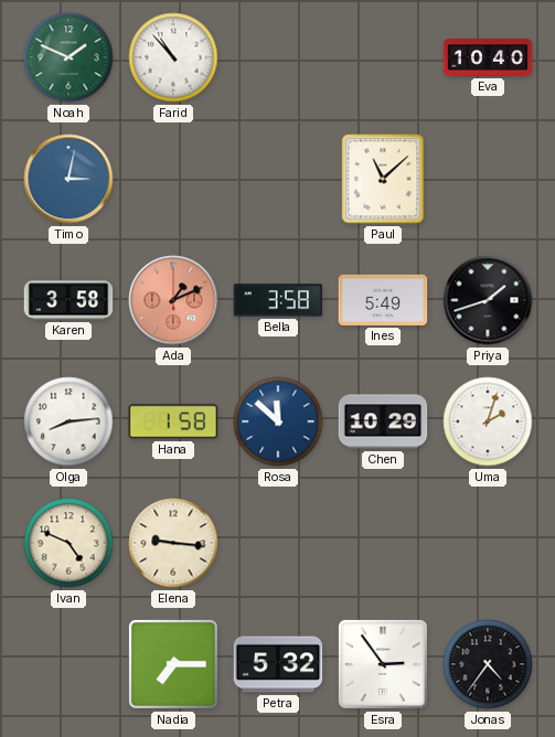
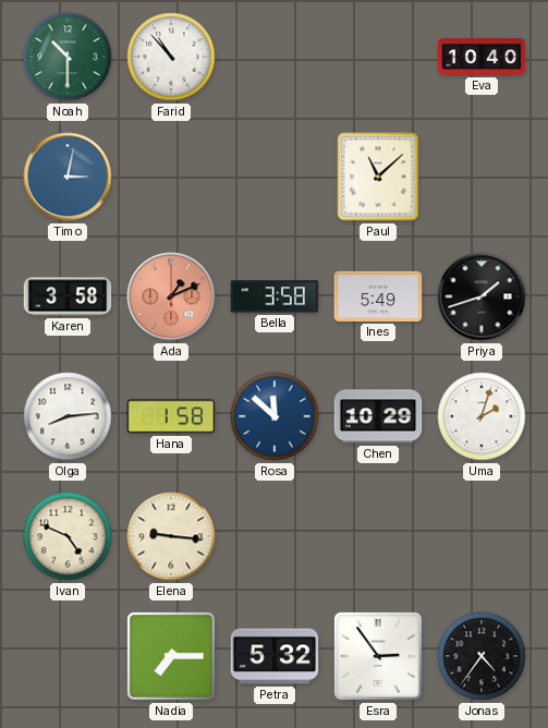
Noah: 1:49 -> 10:30 (68, 57)
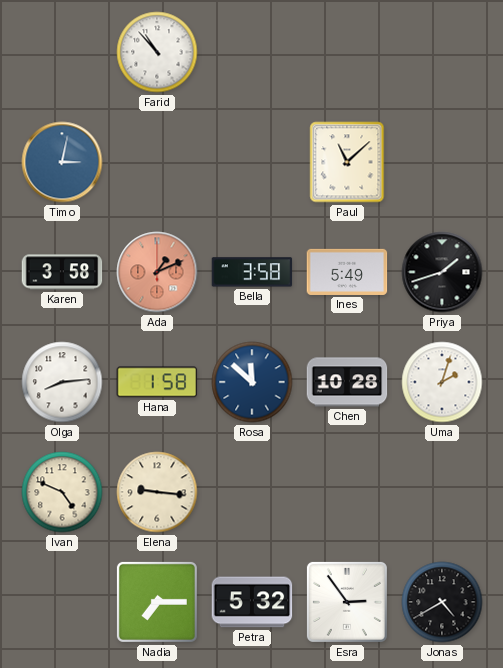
Noah: 10:30 -> none (68, 57)
Eva: 10:40 -> none (482, 57)
Chen: 10:29 -> 10:28 (347, 382)
Jonas: 4:36 -> 4:40 (442, 602)
